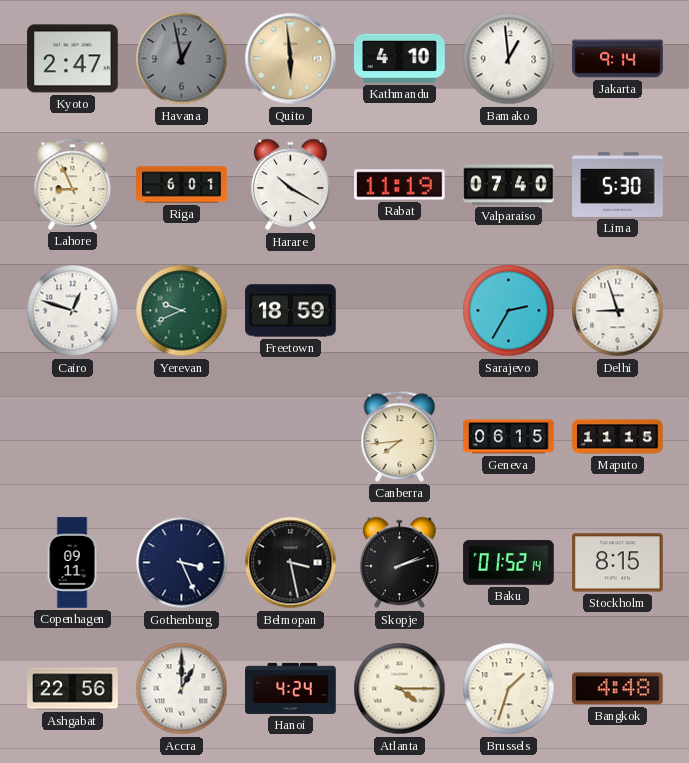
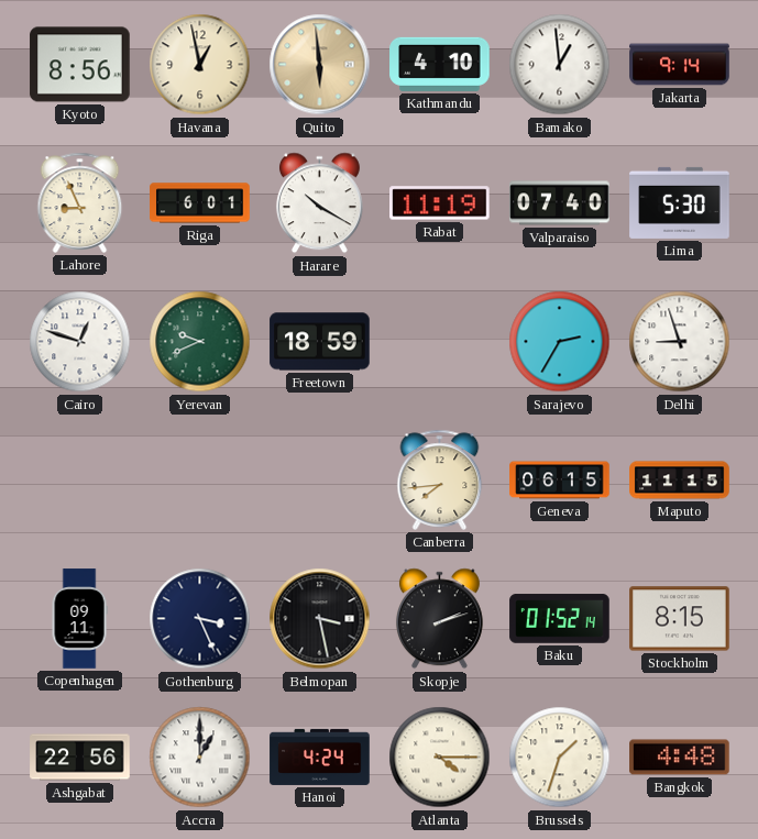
Kyoto: 2:47 -> 8:56 (80, 65)
Havana dial: grey -> cream (200, 65)
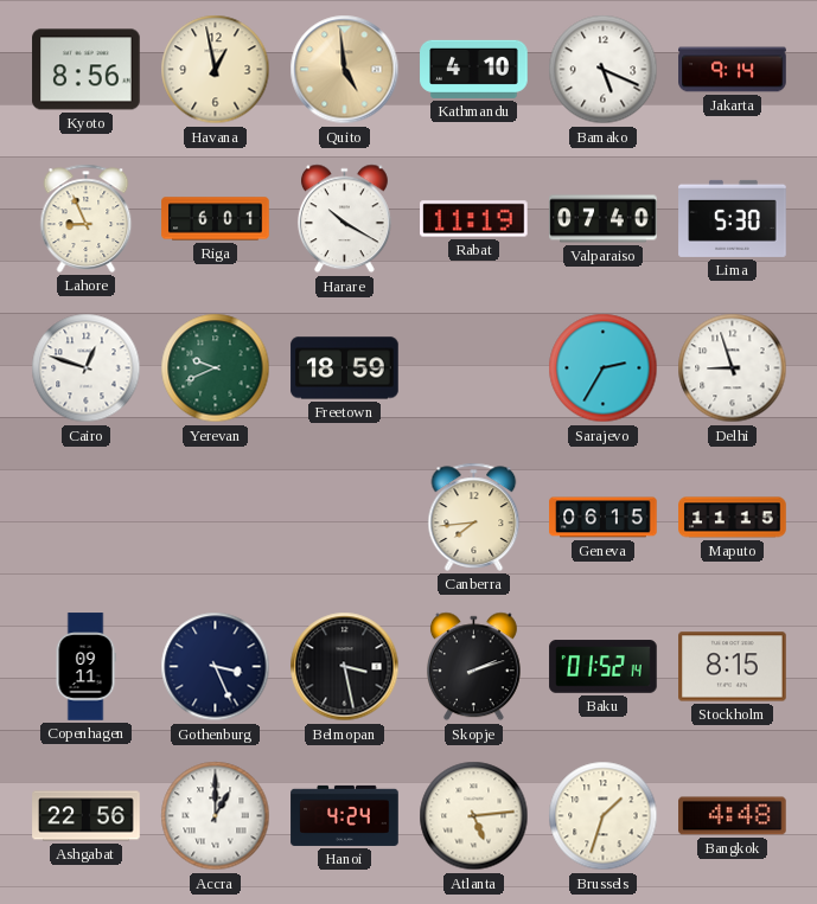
Quito: 5:59 -> 4:59 (345, 70)
Bamako: 12:59 -> 5:19 (604, 70)
Atlanta: 4:15 -> 5:14 (474, 816)
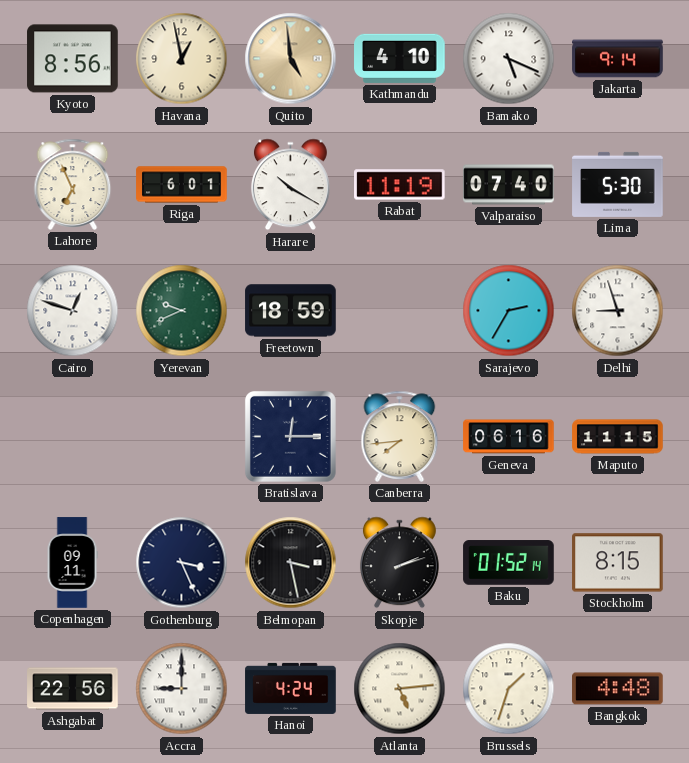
Lahore: 8:56 -> 6:56 (73, 184)
Bratislava: none -> 12:15 (290, 436)
Geneva: 06:15 -> 06:16 (509, 437)
Accra: 1:00 -> 9:00 (182, 689)
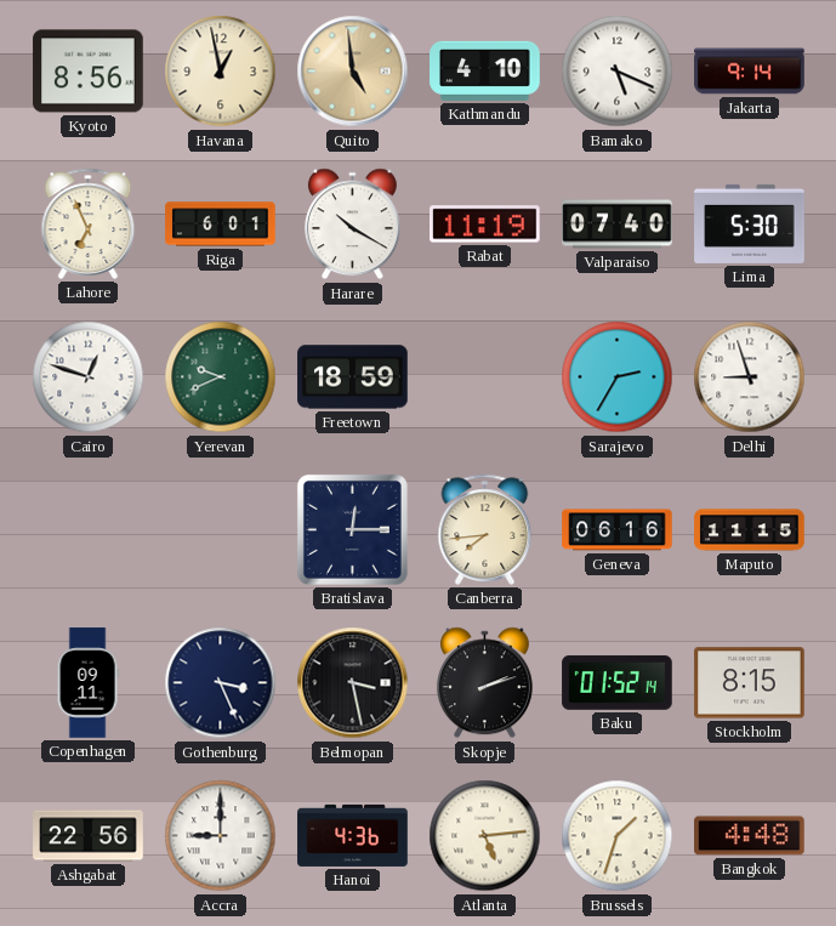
Hanoi: 4:24 -> 4:36 (353, 835)
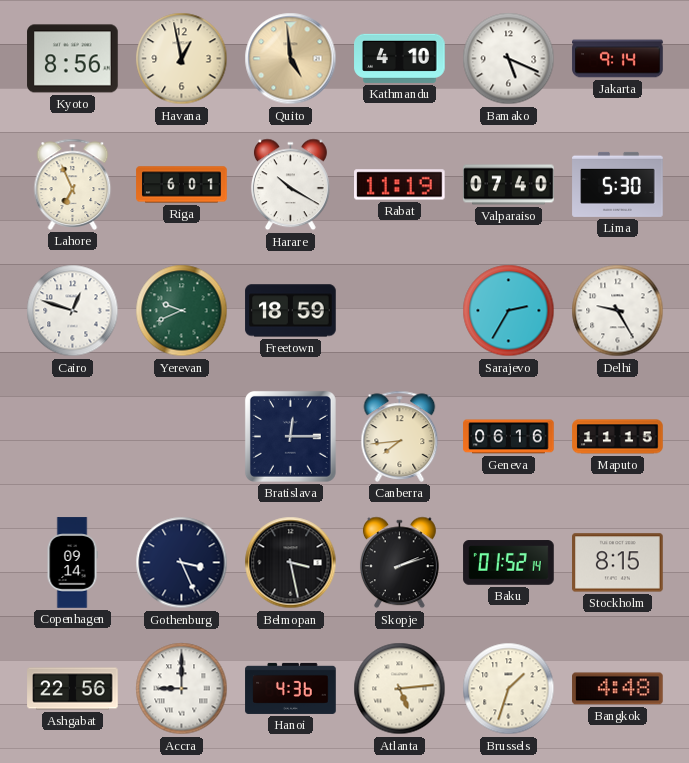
Delhi: 8:57 -> 9:25 (618, 311)
Copenhagen: 09:11 -> 09:14 (72, 563)
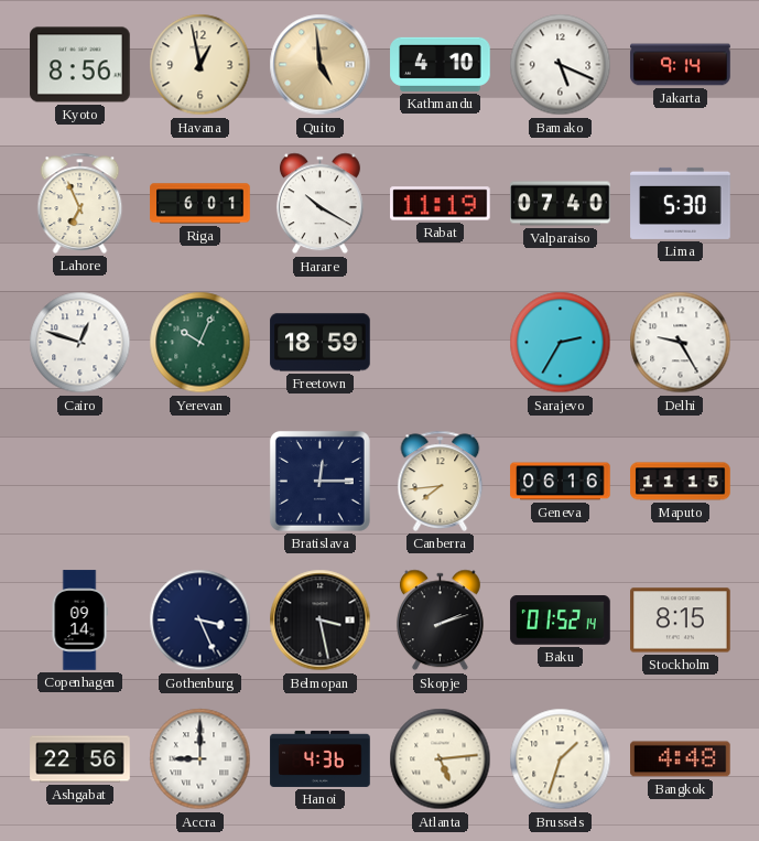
Yerevan: 9:41 -> 10:04 (200, 343)
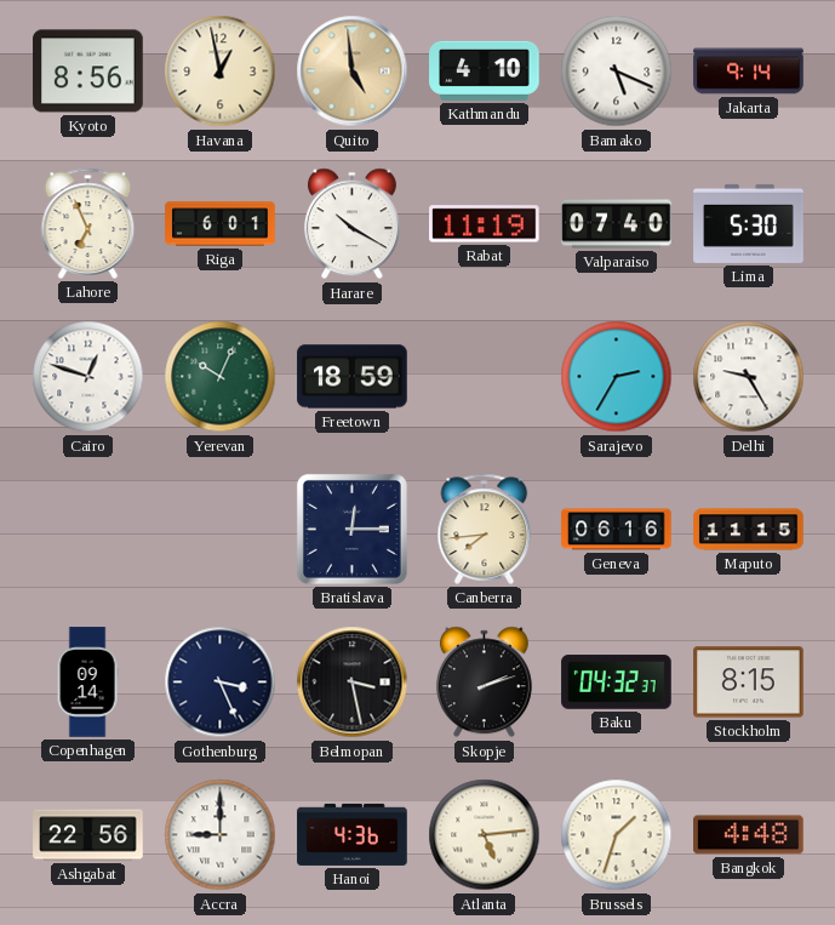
Baku: 01:52 -> 04:32 (617, 683)
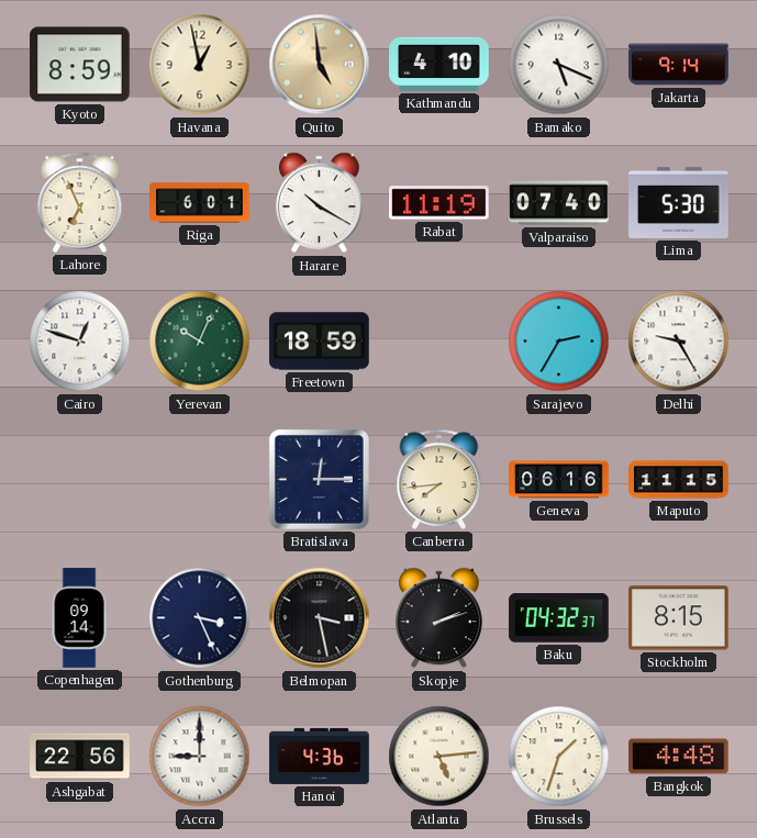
Kyoto: 8:56 -> 8:59 (80, 65)
